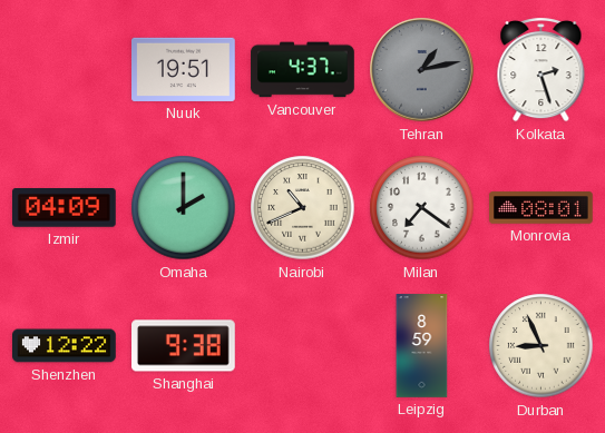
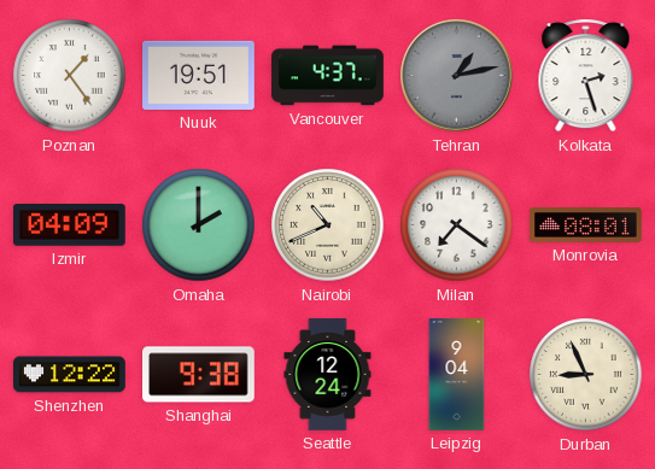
Poznan: none -> 1:24 (70, 76)
Seattle: none -> 12:24 (328, 375)
Leipzig: 8:59 -> 9:04 (457, 375)
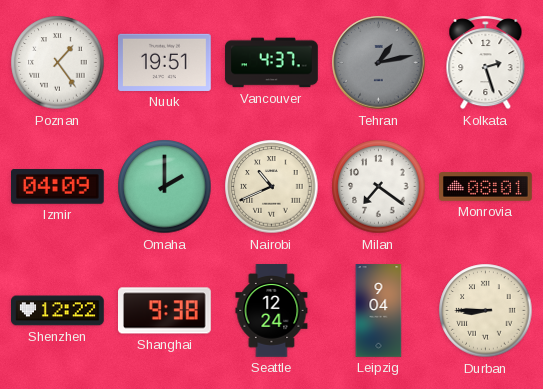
Durban: 8:56 -> 8:45 (486, 311)
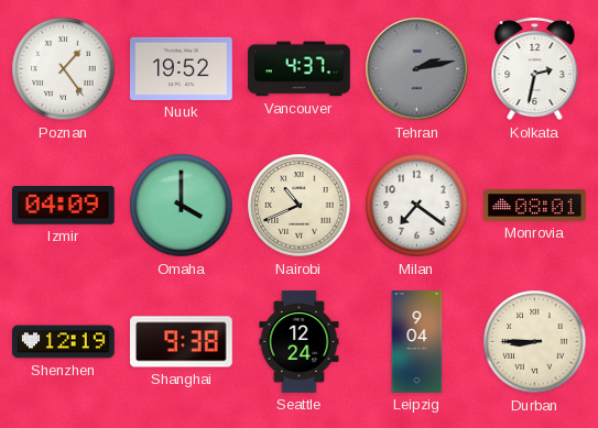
Nuuk: 19:51 -> 19:52 (182, 68)
Tehran: 1:13 -> 2:13 (417, 69)
Kolkata: 2:27 -> 2:32 (535, 69)
Omaha: 2:00 -> 4:00 (182, 206)
Shenzhen: 12:22 -> 12:19 (64, 342)
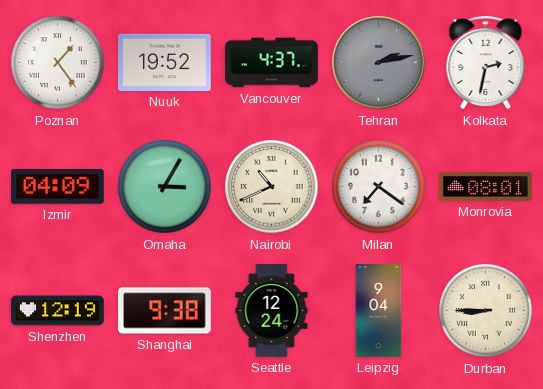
Omaha: 4:00 -> 3:05 (165, 187)
